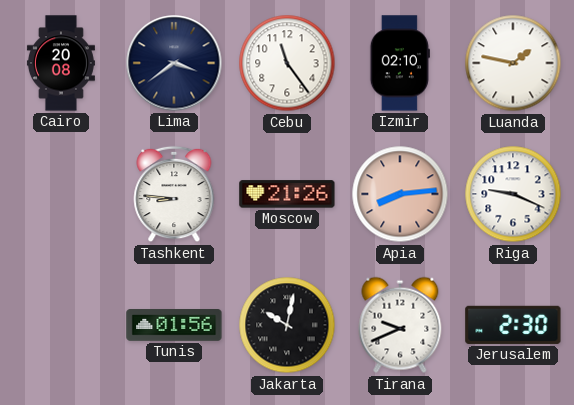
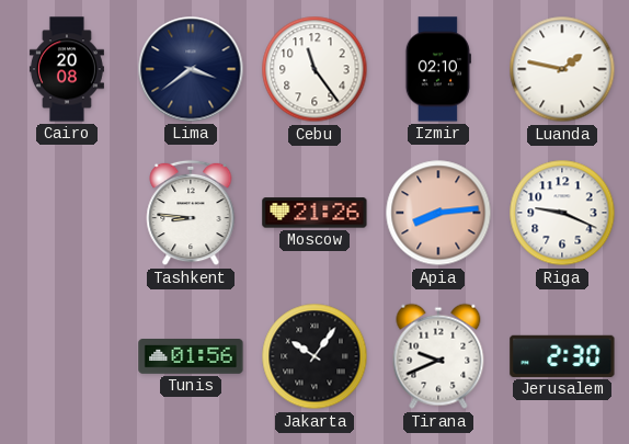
Jakarta: 10:02 -> 10:06 (314, 356)
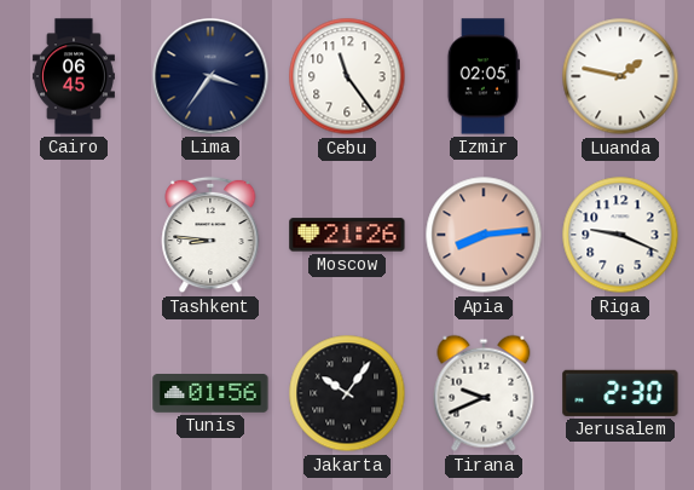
Cairo: 20:08 -> 06:45 (74, 76)
Lima: 3:39 -> 3:36 (210, 76)
Izmir: 02:10 -> 02:05 (484, 76)
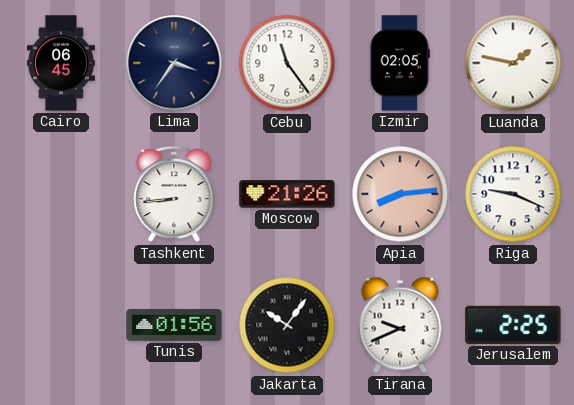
Tashkent: 8:46 -> 8:44 (174, 194)
Jerusalem: 2:30 -> 2:25 (513, 325)
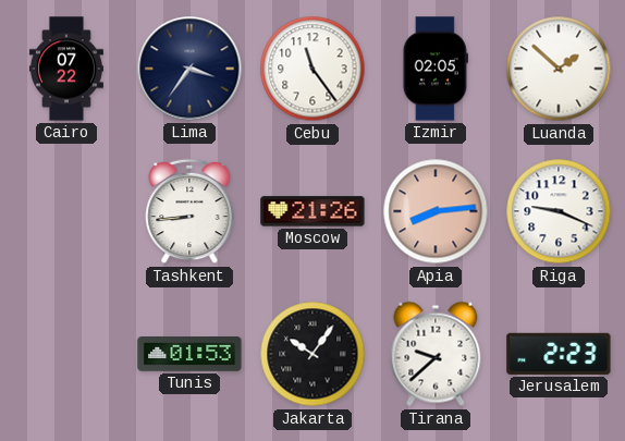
Cairo: 06:45 -> 07:22 (66, 69)
Luanda: 1:47 -> 1:52 (559, 69)
Tunis: 01:56 -> 01:53 (189, 355)
Tirana: 9:41 -> 9:38 (436, 354)
Jerusalem: 2:25 -> 2:23 (559, 354)
